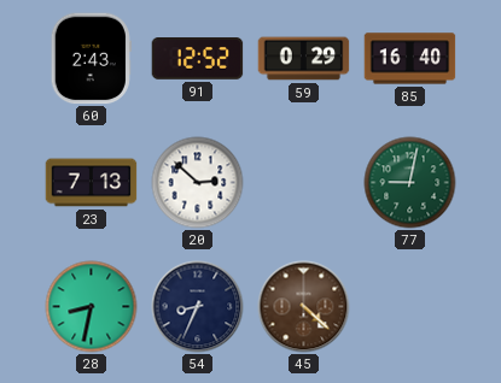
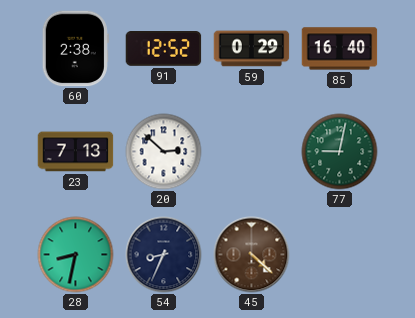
60: 2:43 -> 2:38 (75, 49)
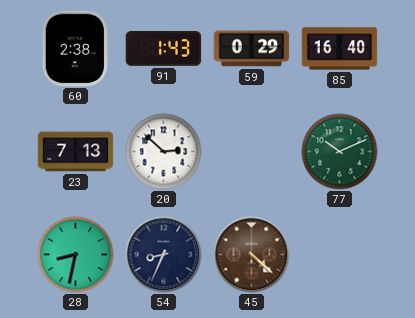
91: 12:52 -> 1:43 (164, 49)
77: 9:02 -> 10:11 (340, 152)
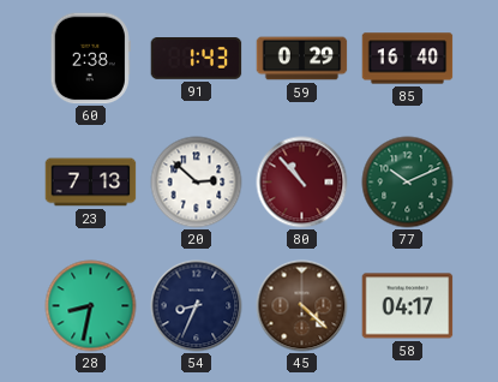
80: none -> 10:53 (302, 183)
58: none -> 04:17 (408, 306)
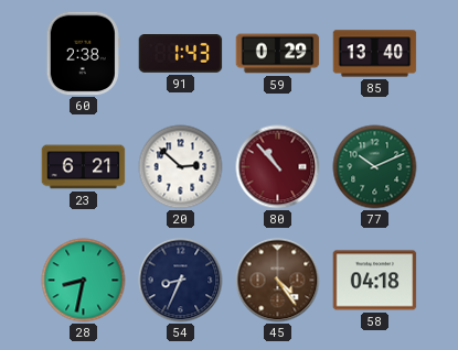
85: 16:40 -> 13:40 (375, 54)
23: 7:13 -> 6:21 (84, 167)
45: 4:22 -> 4:24 (278, 281)
58: 04:17 -> 04:18 (375, 281)
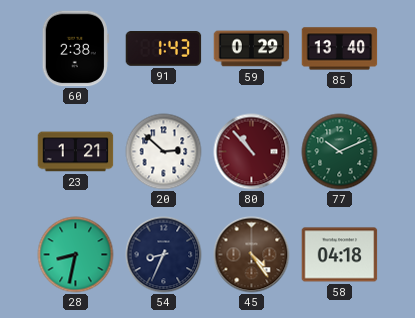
23: 6:21 -> 1:21 (76, 152)
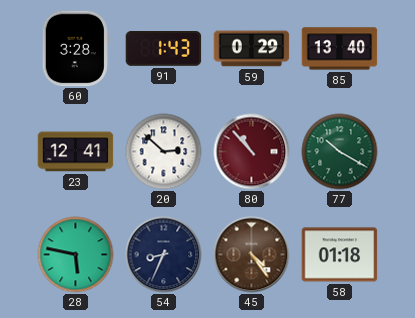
60: 2:38 -> 3:28 (75, 49)
23: 1:21 -> 12:41 (76, 152)
77: 10:11 -> 10:20 (340, 152)
28: 8:32 -> 5:47 (76, 255)
58: 04:18 -> 01:18 (340, 255)
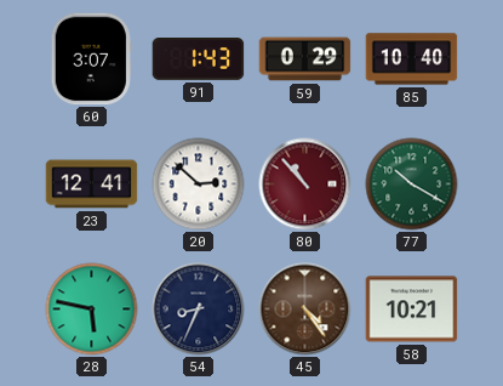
60: 3:28 -> 3:07 (91, 59)
85: 13:40 -> 10:40 (412, 59)
58: 01:18 -> 10:21 (412, 310)
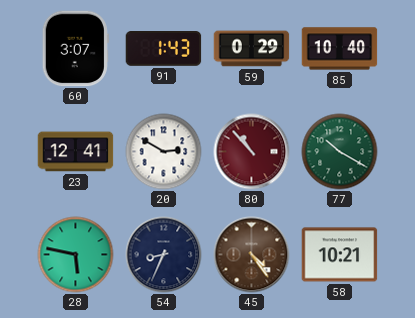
20: 2:52 -> 2:50 (164, 152)
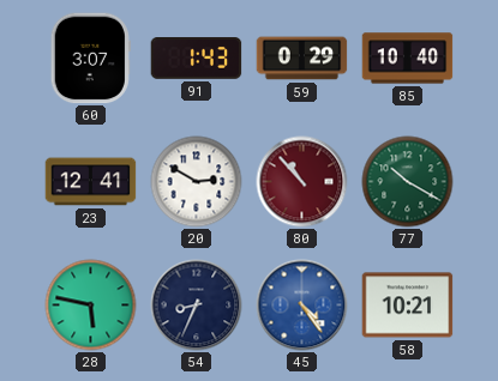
45 dial: brown -> blue (302, 306)
